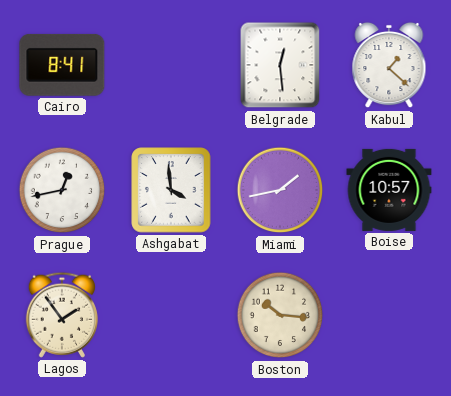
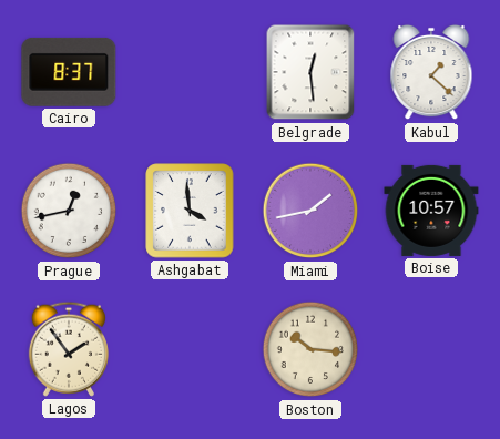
Cairo: 8:41 -> 8:37 (69, 72)
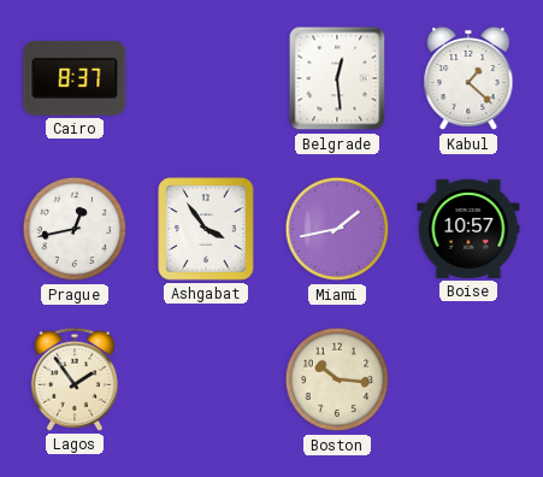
Ashgabat: 3:59 -> 3:54 (206, 229)
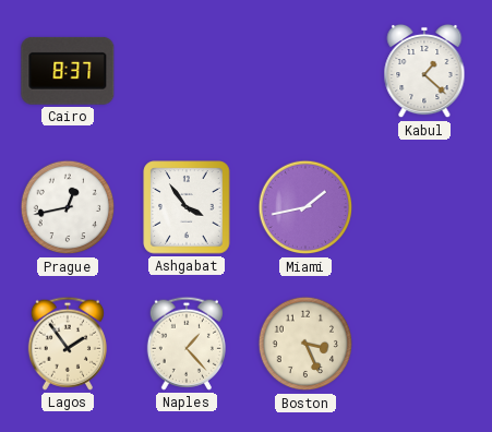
Belgrade: 12:29 -> none (337, 78)
Boise: 10:57 -> none (468, 229)
Naples: none -> 1:23 (187, 344)
Boston: 10:16 -> 3:26 (305, 344)
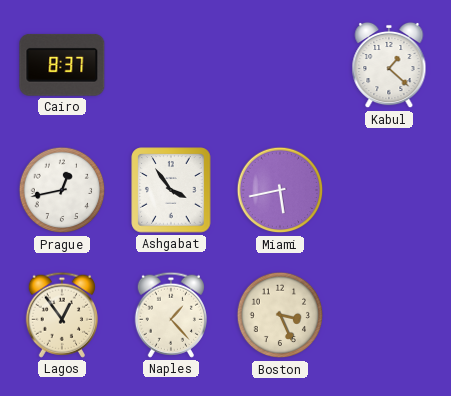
Miami: 1:43 -> 5:43 (280, 190)
Lagos: 1:54 -> 12:54 (62, 315)
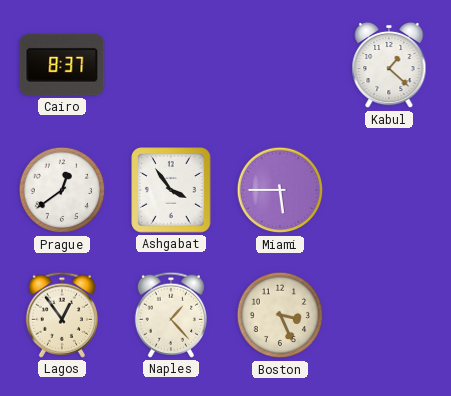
Prague: 12:43 -> 12:39 (62, 190)
Miami: 5:43 -> 5:45 (280, 190)
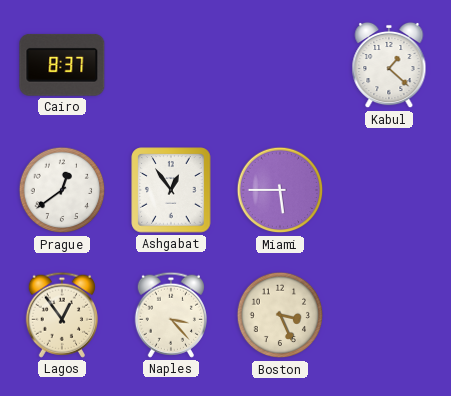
Ashgabat: 3:54 -> 12:54 (171, 190)
Naples: 1:23 -> 3:23 (171, 315)
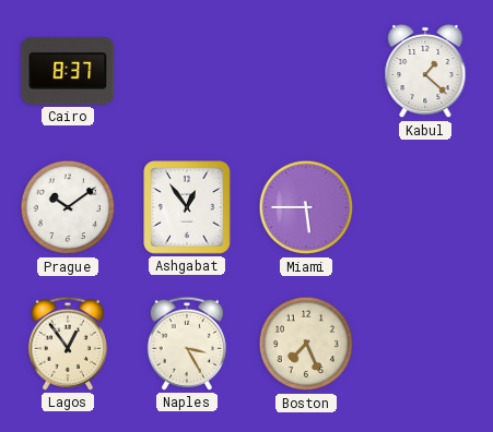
Prague: 12:39 -> 10:09 (68, 207)
Naples: 3:23 -> 3:25 (187, 344)
Boston: 3:26 -> 7:26 (306, 344)
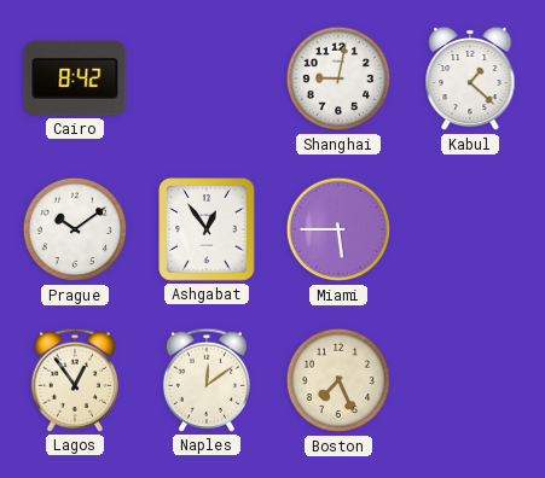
Cairo: 8:37 -> 8:42 (75, 78)
Shanghai: none -> 9:02 (338, 78)
Naples: 3:25 -> 12:09 (207, 380)
